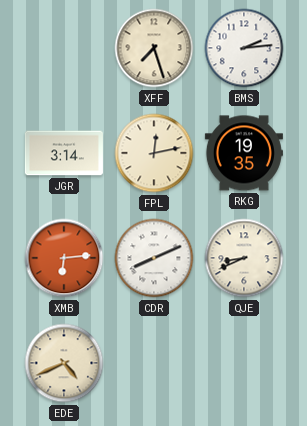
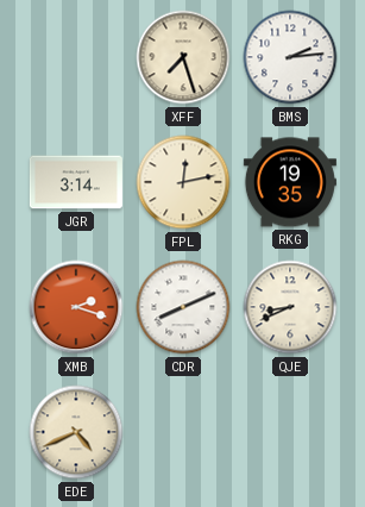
XMB: 6:14 -> 2:18 (76, 307)
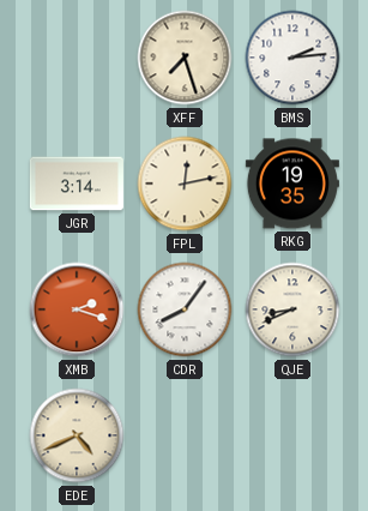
CDR: 8:11 -> 8:06 (185, 309)
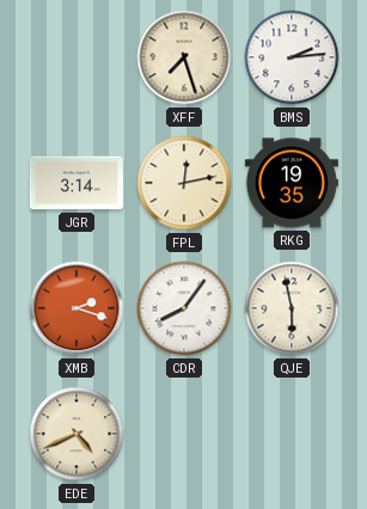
QJE: 8:41 -> 5:58 (292, 308)
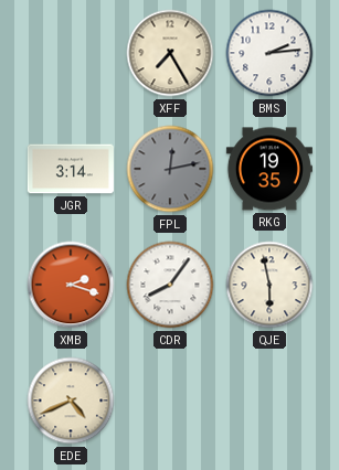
XFF: 7:27 -> 7:25 (170, 53)
FPL dial: cream -> grey (170, 169)
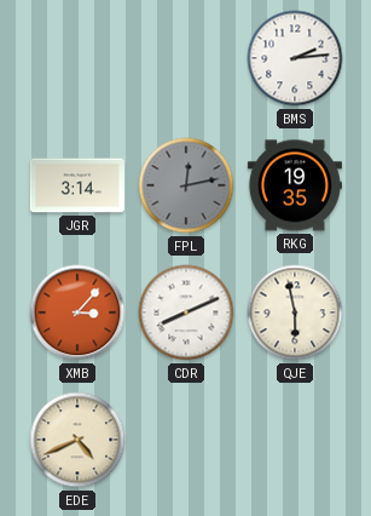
XFF: 7:25 -> none (170, 53)
XMB: 2:18 -> 3:07 (77, 313)
CDR: 8:06 -> 8:11 (186, 313)
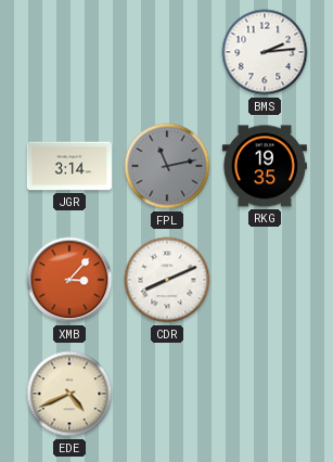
FPL: 12:13 -> 11:13 (167, 166)
QJE: 5:58 -> none (295, 313)
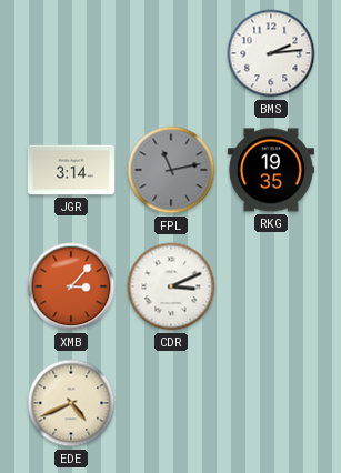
CDR: 8:11 -> 3:11 (171, 286)
